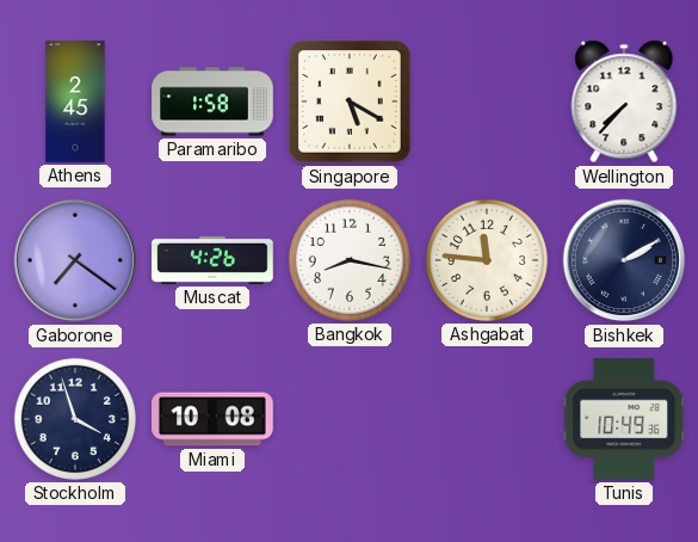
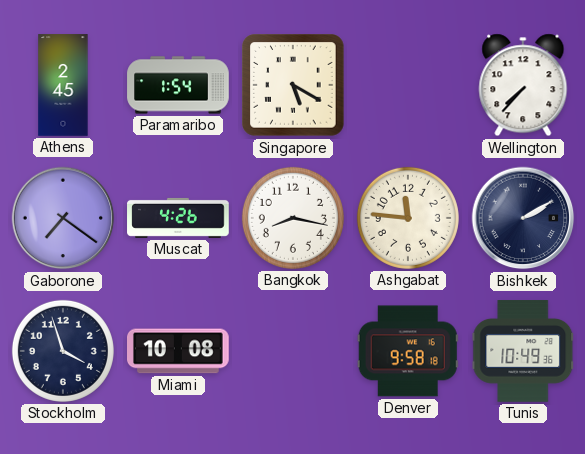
Paramaribo: 1:58 -> 1:54 (178, 85)
Denver: none -> 9:58 (408, 351)
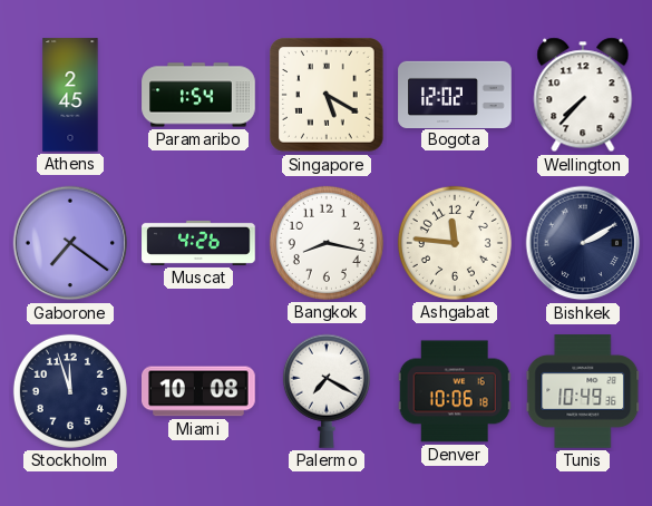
Bogota: none -> 12:02 (455, 94)
Stockholm: 3:57 -> 11:57 (70, 391)
Palermo: none -> 7:20 (327, 391)
Denver: 9:58 -> 10:06 (455, 391)
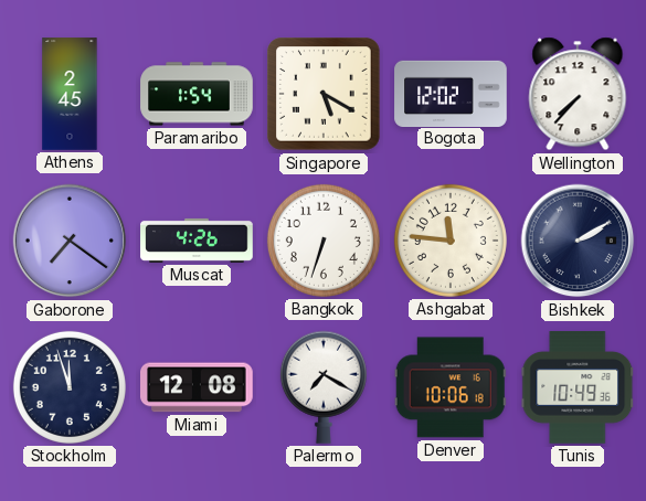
Bangkok: 8:17 -> 6:33 (324, 241)
Miami: 10:08 -> 12:08 (197, 387)
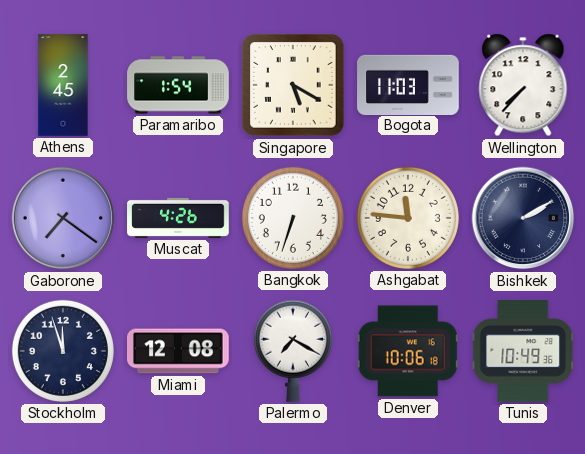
Bogota: 12:02 -> 11:03 (408, 84)
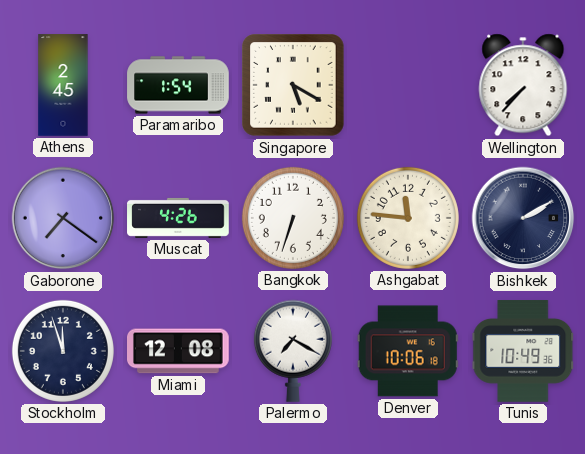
Bogota: 11:03 -> none (408, 84)
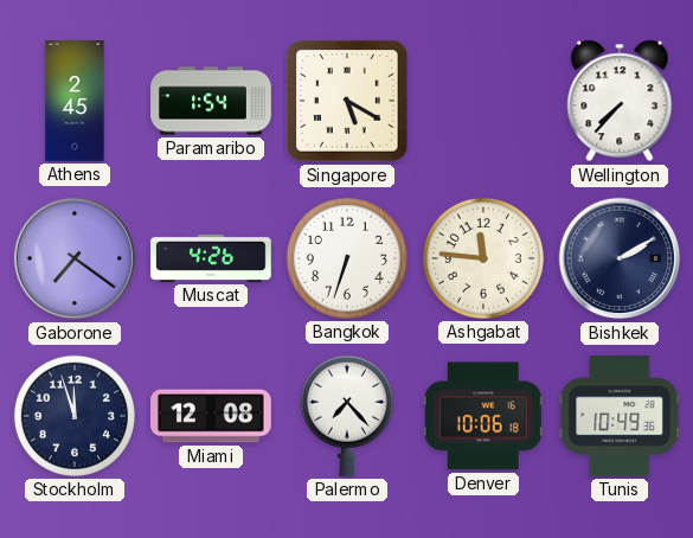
Palermo: 7:20 -> 7:23 (347, 416)
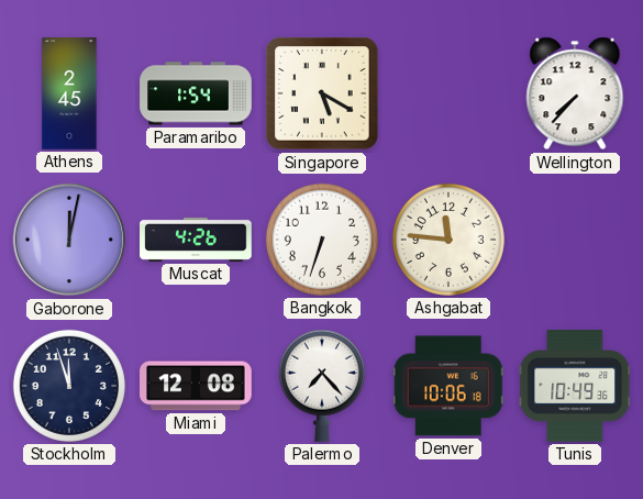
Gaborone: 7:21 -> 12:02 (69, 240)
Bishkek: 2:10 -> none (620, 258)
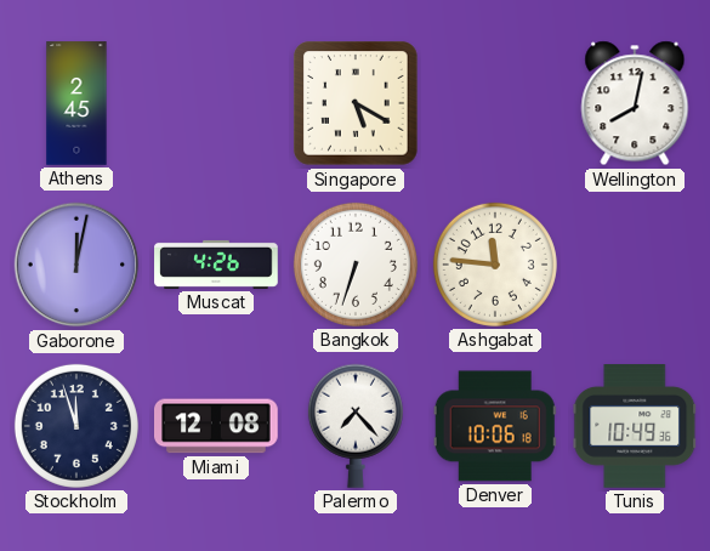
Paramaribo: 1:54 -> none (196, 93)
Wellington: 7:37 -> 8:02 (635, 103)
